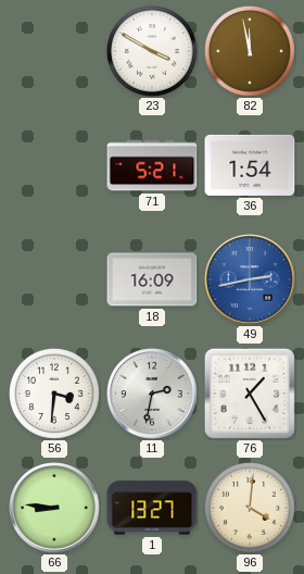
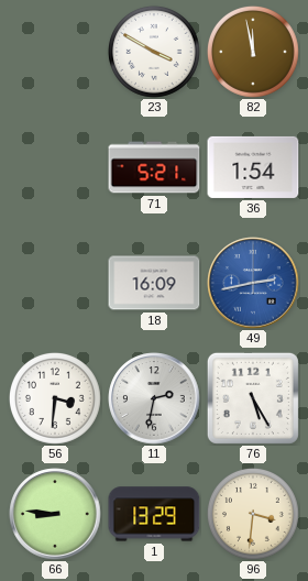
76: 1:25 -> 5:25 (253, 398)
1: 13:27 -> 13:29 (154, 514)
96: 4:01 -> 3:31 (253, 514)
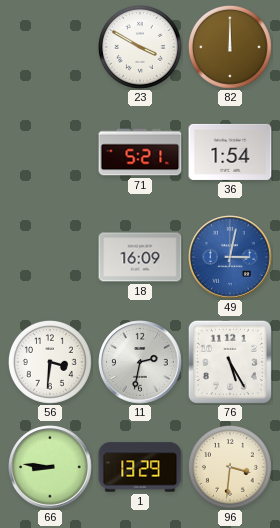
82: 11:58 -> 12:00 (230, 47)
49: 2:43 -> 3:02 (230, 257)
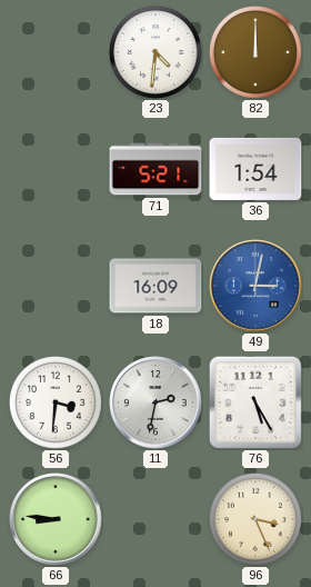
23: 3:50 -> 4:31 (155, 52)
1: 13:29 -> none (140, 467)
96: 3:31 -> 3:26 (255, 519)
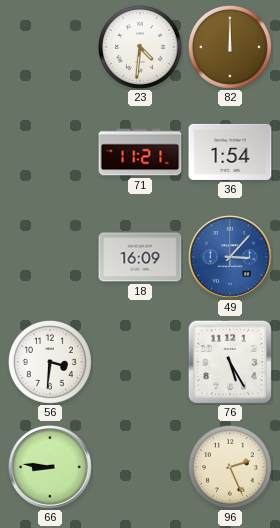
71: 5:21 -> 11:21 (140, 152)
49: 3:02 -> 3:07 (230, 257)
11: 2:32 -> none (155, 402)
96: 3:26 -> 2:26 (230, 467)
